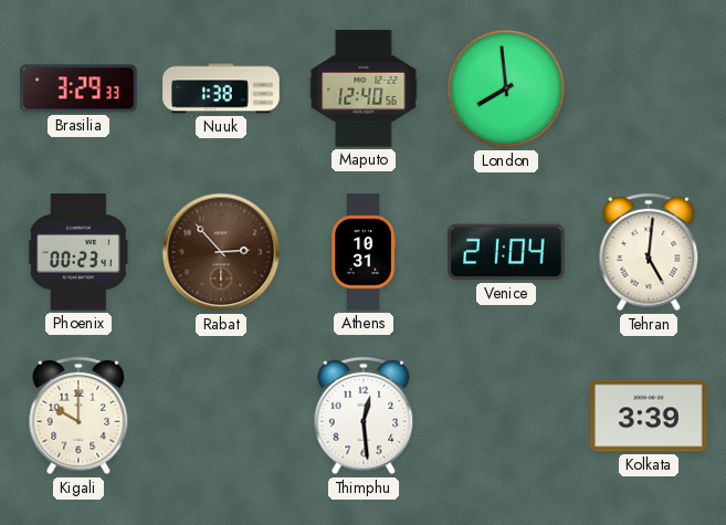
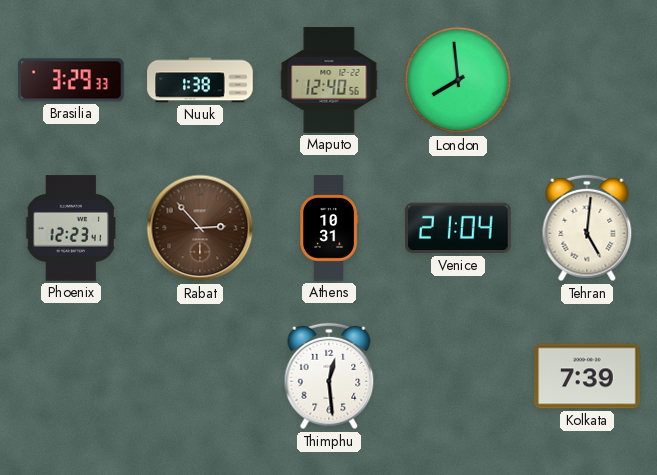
Phoenix: 00:23 -> 12:23 (71, 228)
Kigali: 10:00 -> none (78, 416)
Kolkata: 3:39 -> 7:39 (587, 376)
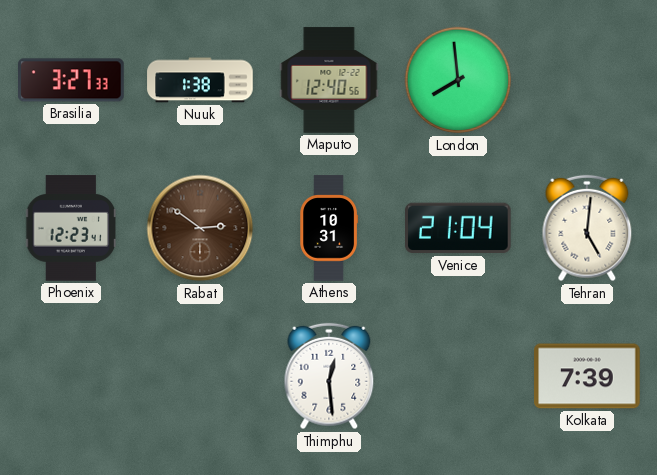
Brasilia: 3:29 -> 3:27 (71, 80)
Rabat: 2:53 -> 2:51 (200, 228)
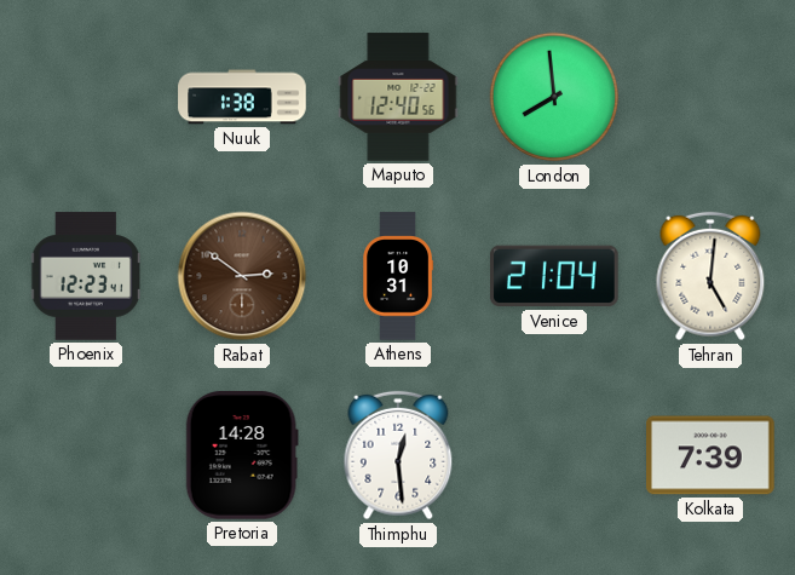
Brasilia: 3:27 -> none (71, 80)
Pretoria: none -> 14:28 (242, 456)
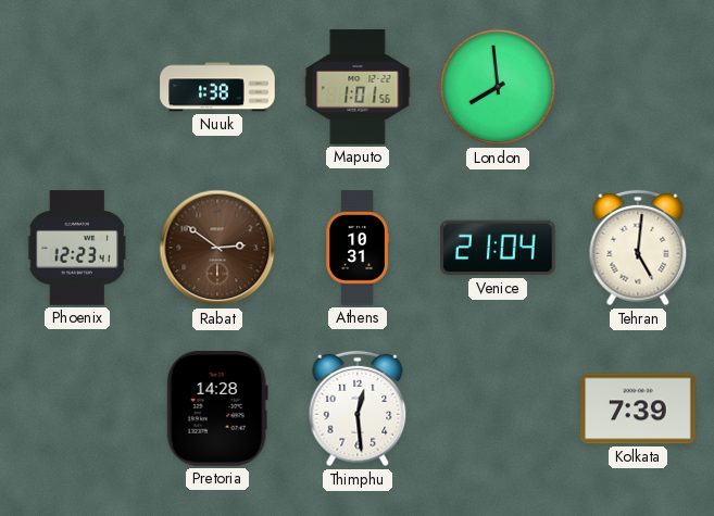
Maputo: 12:40 -> 1:01 (358, 87)
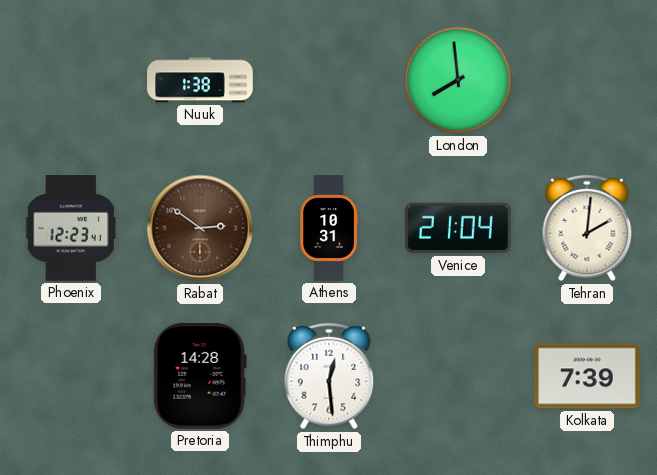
Maputo: 1:01 -> none (358, 87)
Tehran: 5:01 -> 2:01 (587, 228)
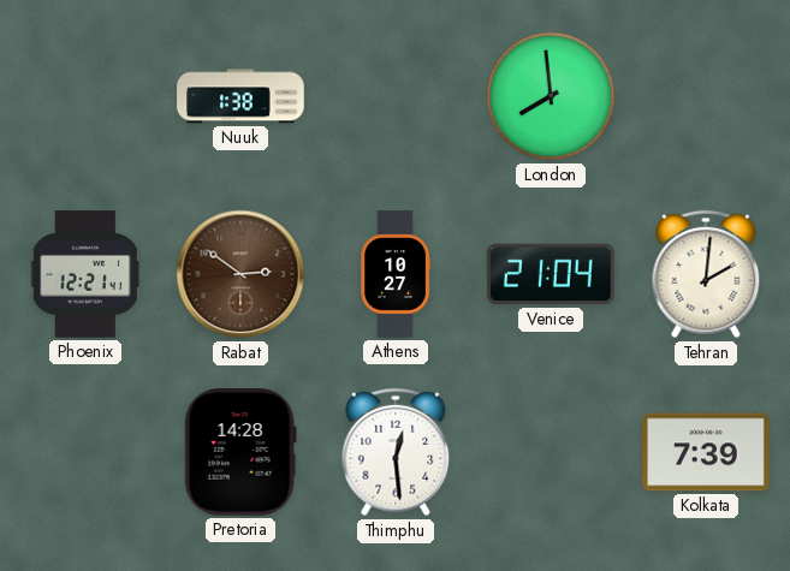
Phoenix: 12:23 -> 12:21 (85, 274)
Athens: 10:31 -> 10:27 (396, 274)
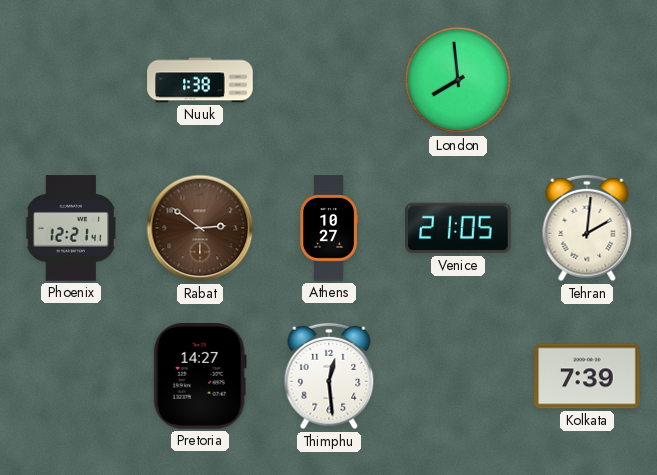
Venice: 21:04 -> 21:05 (459, 228)
Pretoria: 14:28 -> 14:27 (200, 377)
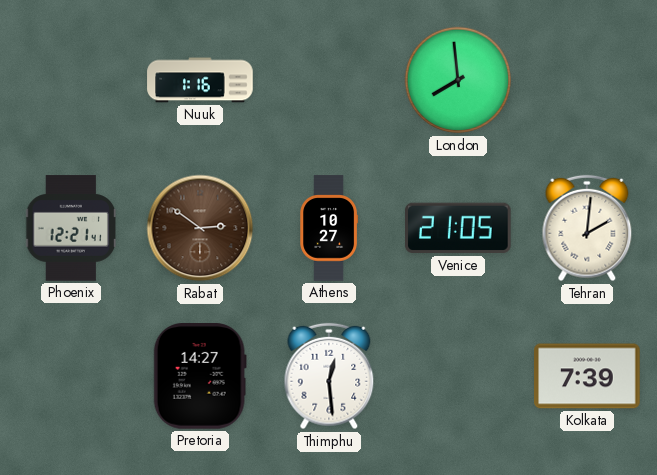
Nuuk: 1:38 -> 1:16 (200, 80)
